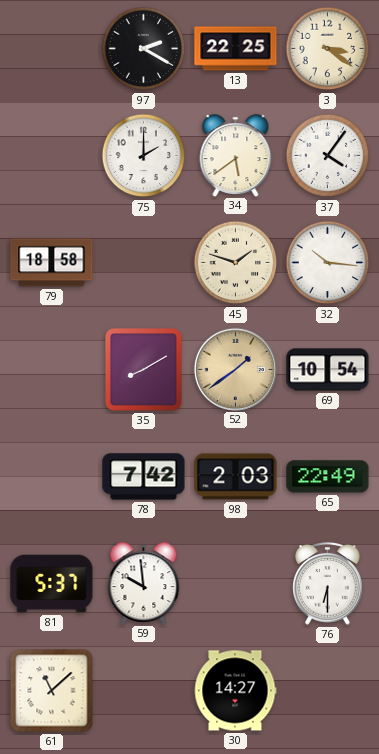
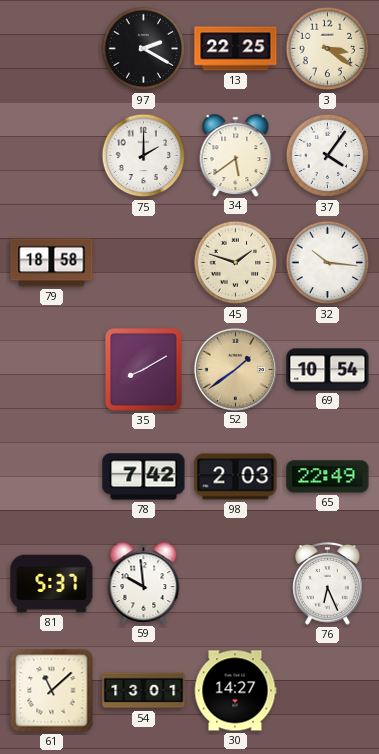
76: 6:30 -> 6:26 (328, 583)
54: none -> 13:01 (144, 691)
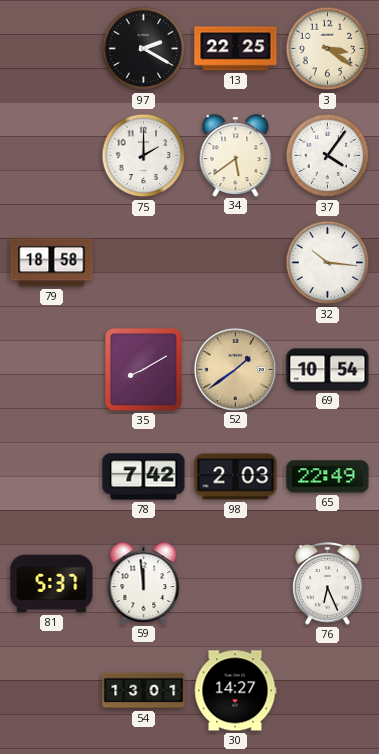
45: 1:48 -> none (236, 263)
59: 9:59 -> 11:59 (144, 583)
61: 11:08 -> none (52, 691)
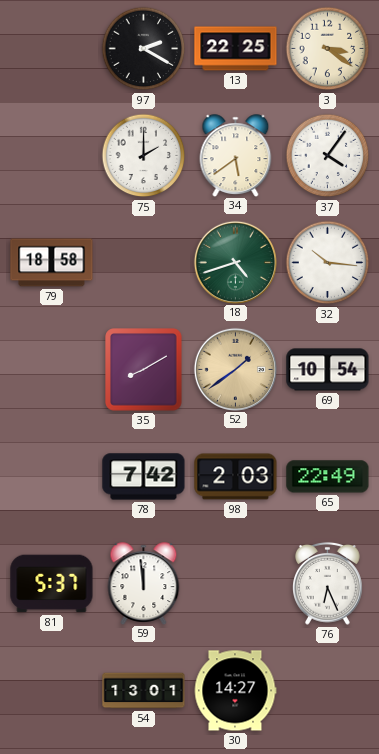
18: none -> 4:42 (235, 262)
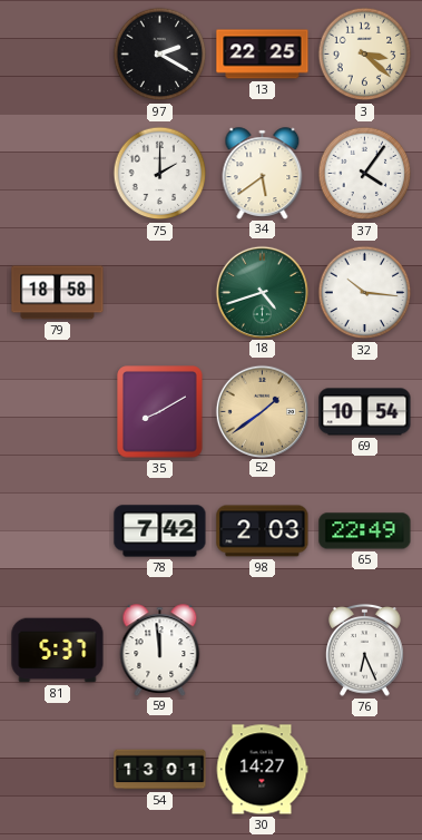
3: 3:21 -> 3:22 (365, 55)
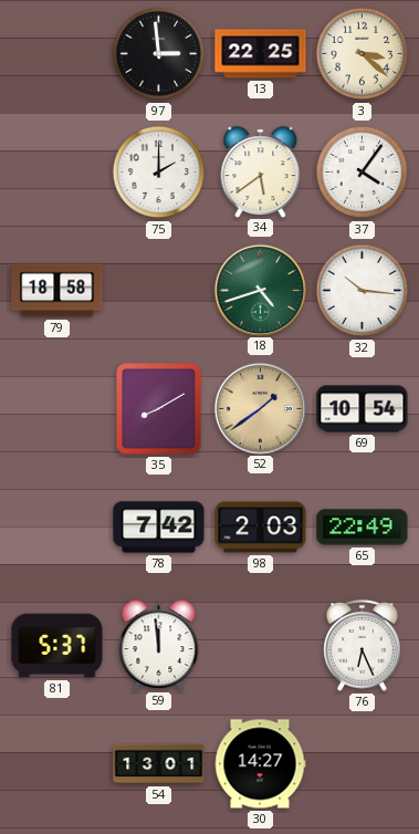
97: 2:20 -> 2:59 (159, 54)
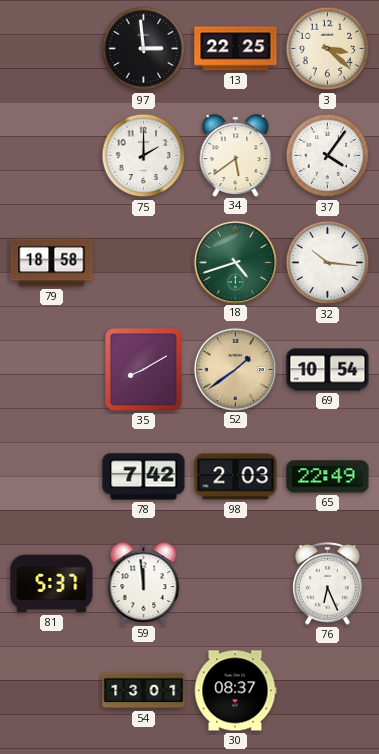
30: 14:27 -> 08:37 (235, 691)
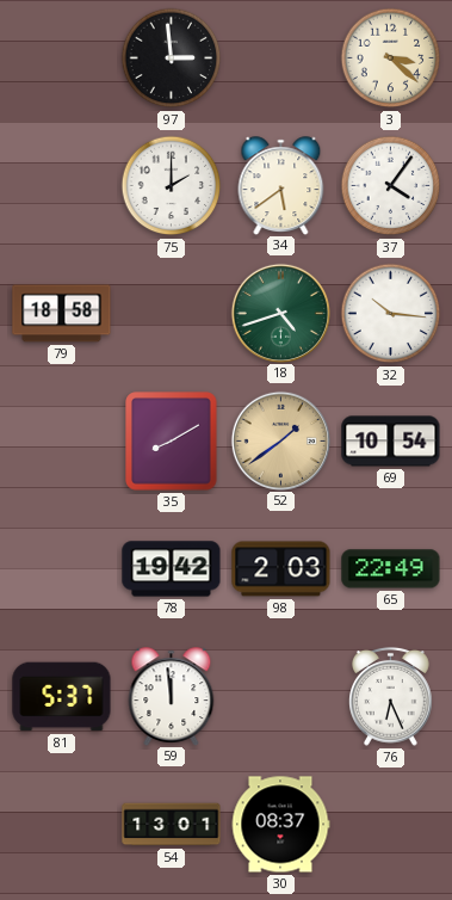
13: 22:25 -> none (236, 49)
78: 7:42 -> 19:42 (172, 569)
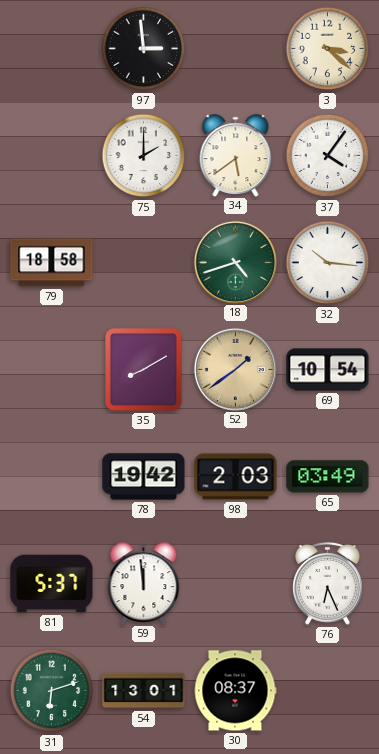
65: 22:49 -> 03:49 (328, 477)
31: none -> 6:12 (52, 691)
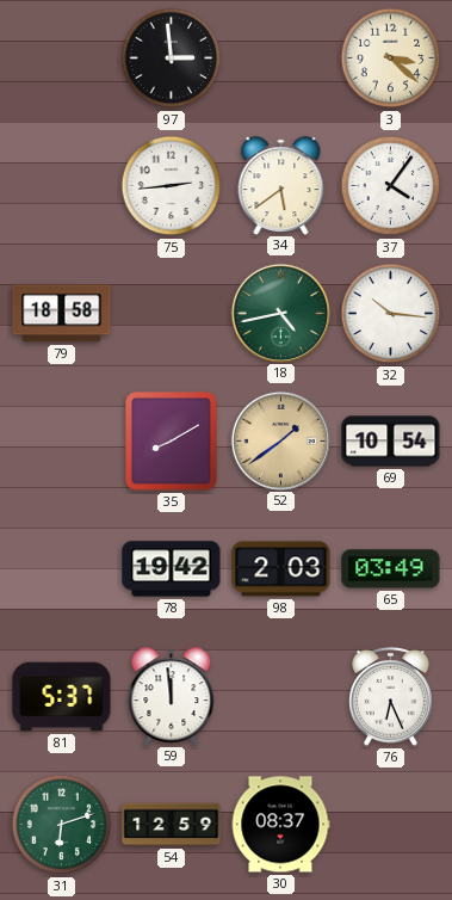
75: 2:00 -> 2:44 (172, 186)
18: 4:42 -> 4:43 (280, 313)
54: 13:01 -> 12:59 (172, 825)
